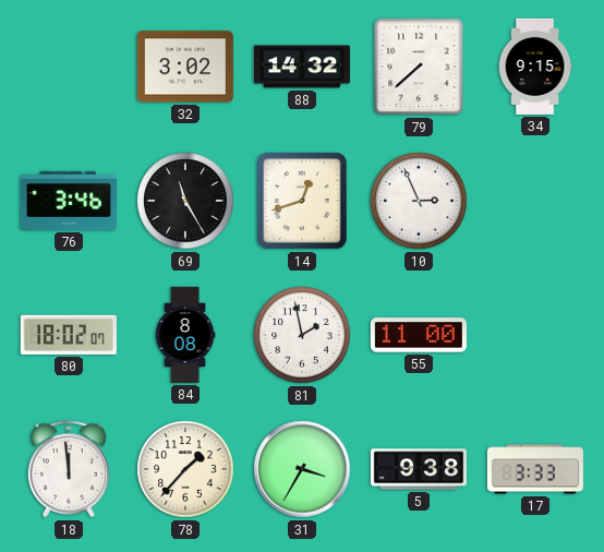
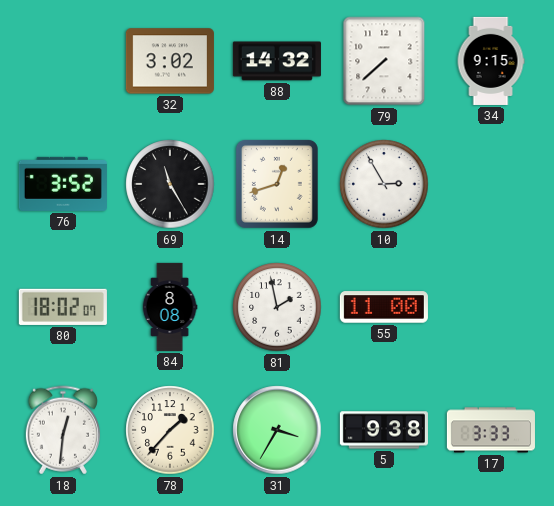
76: 3:46 -> 3:52 (63, 184)
10: 2:56 -> 2:55 (384, 184)
18: 11:59 -> 12:31 (63, 430)
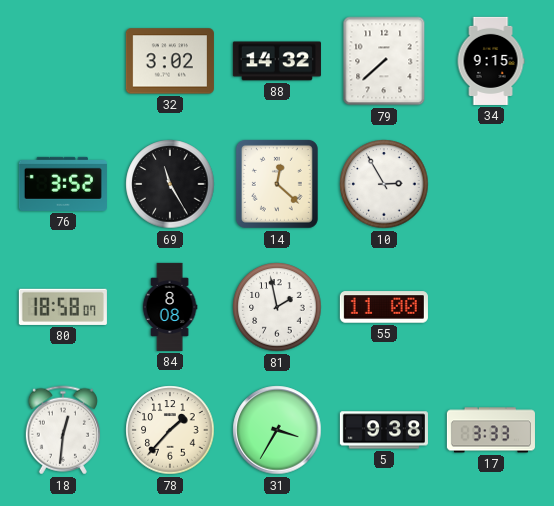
14: 12:42 -> 12:22 (277, 184)
80: 18:02 -> 18:58 (63, 307)
